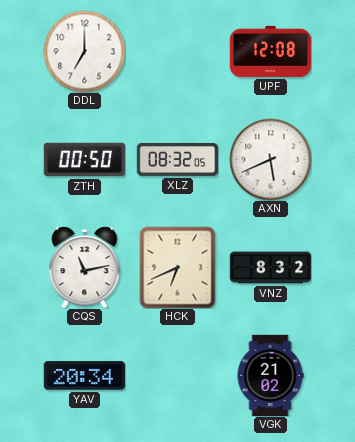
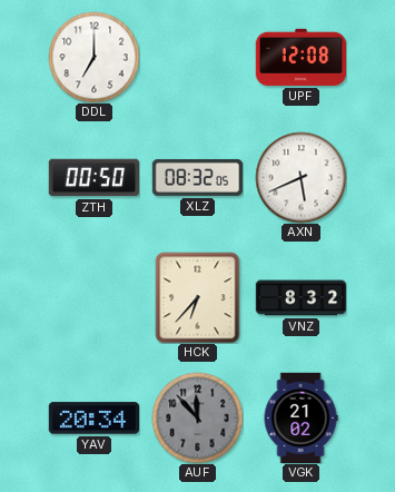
CQS: 11:13 -> none (85, 267)
HCK: 6:41 -> 6:37 (198, 297)
AUF: none -> 11:53 (197, 417)
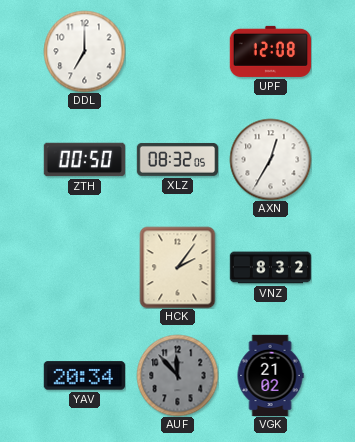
AXN: 5:41 -> 12:35 (270, 159)
HCK: 6:37 -> 2:06 (178, 267)
